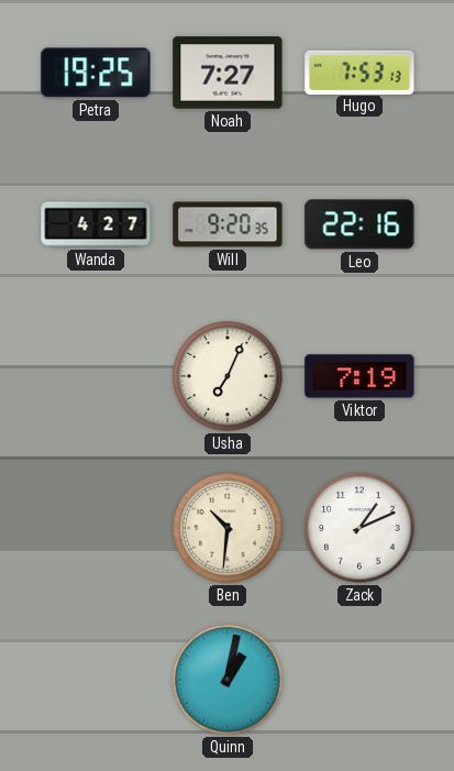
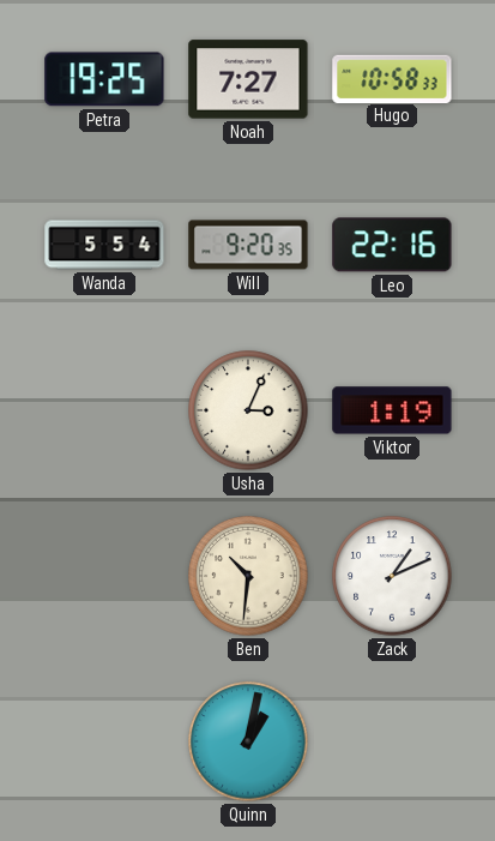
Hugo: 7:53 -> 10:58 (392, 78)
Wanda: 4:27 -> 5:54 (104, 245)
Usha: 7:04 -> 3:04 (248, 410)
Viktor: 7:19 -> 1:19 (392, 410)
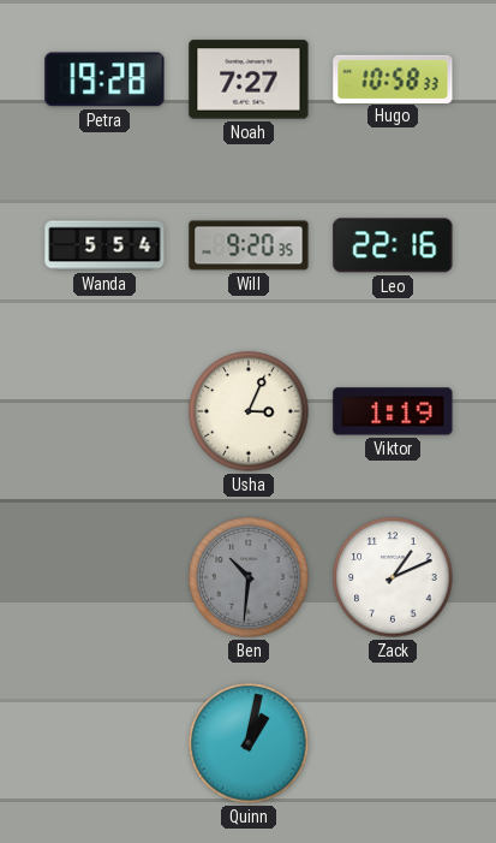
Petra: 19:25 -> 19:28 (104, 79)
Ben dial: cream -> grey (249, 577)
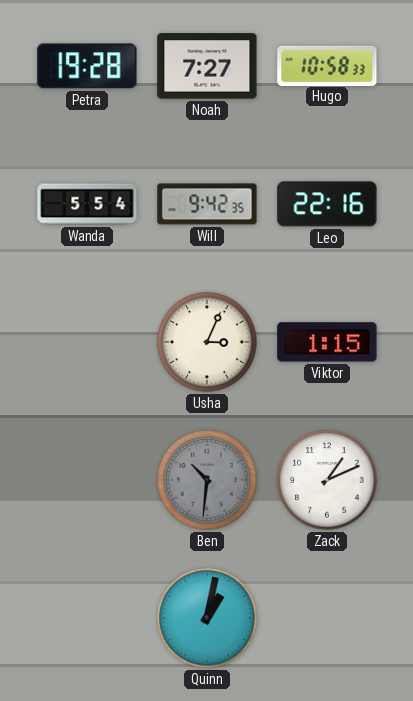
Will: 9:20 -> 9:42 (207, 204)
Viktor: 1:19 -> 1:15 (327, 342)
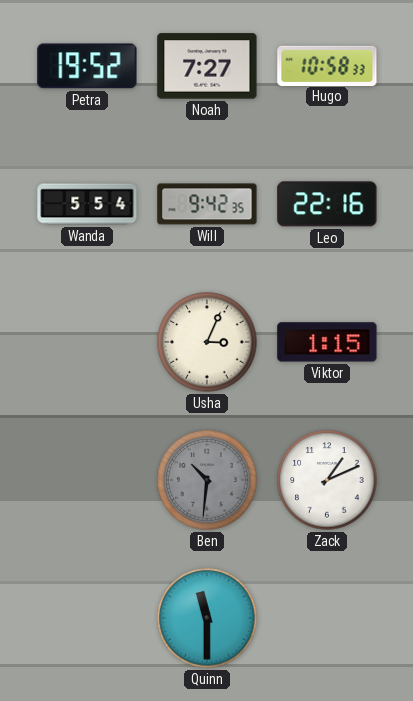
Petra: 19:28 -> 19:52 (87, 66)
Quinn: 1:02 -> 11:30 (207, 618)
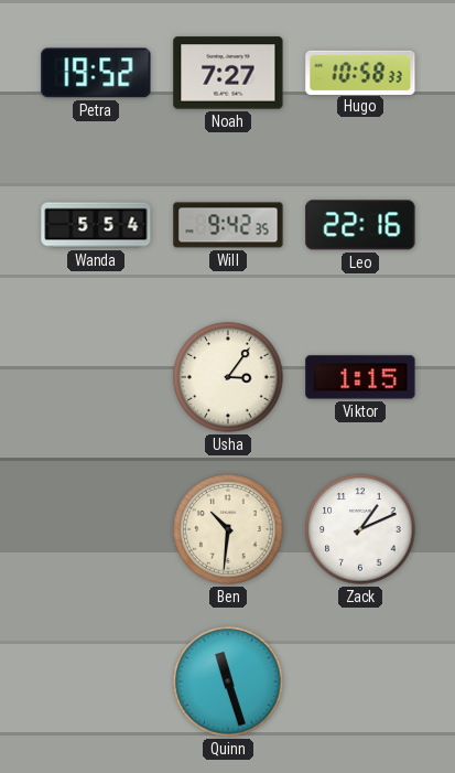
Usha: 3:04 -> 3:06 (228, 377)
Ben dial: grey -> cream (228, 529)
Quinn: 11:30 -> 11:27 (228, 681)
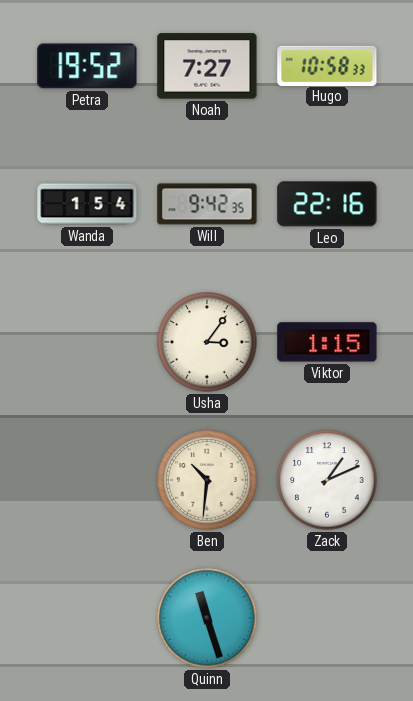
Wanda: 5:54 -> 1:54 (87, 204)
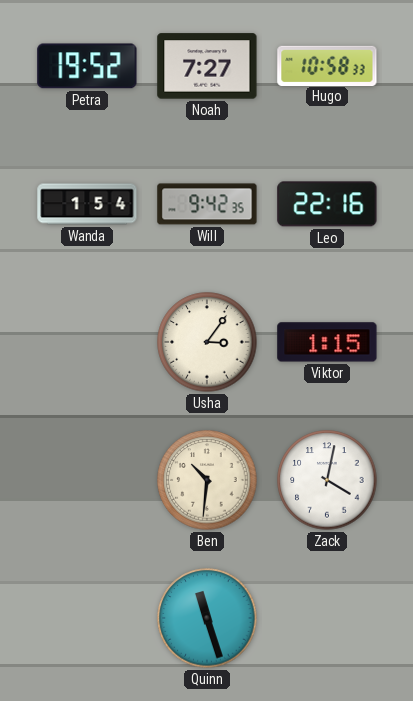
Zack: 1:11 -> 4:02 (327, 480)
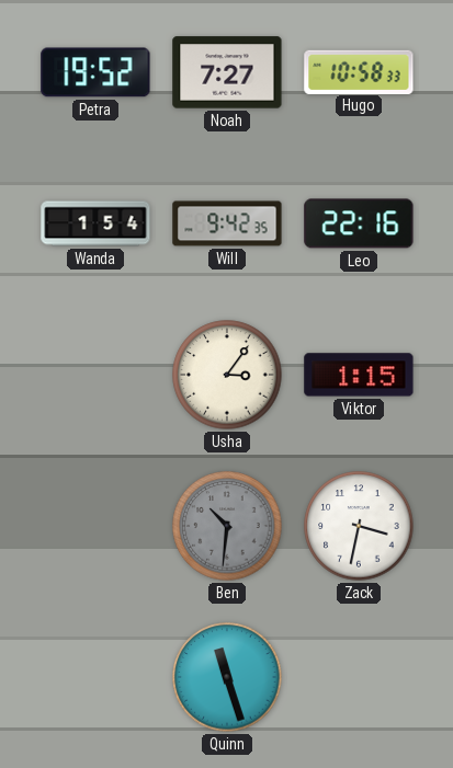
Ben dial: cream -> grey (227, 526)
Zack: 4:02 -> 3:32 (359, 526)
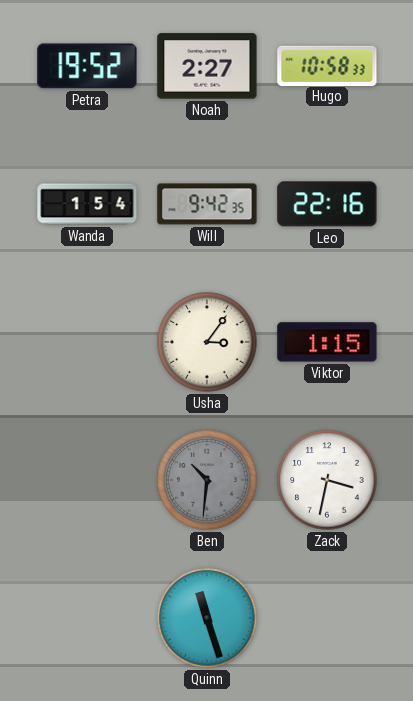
Noah: 7:27 -> 2:27 (207, 66)
